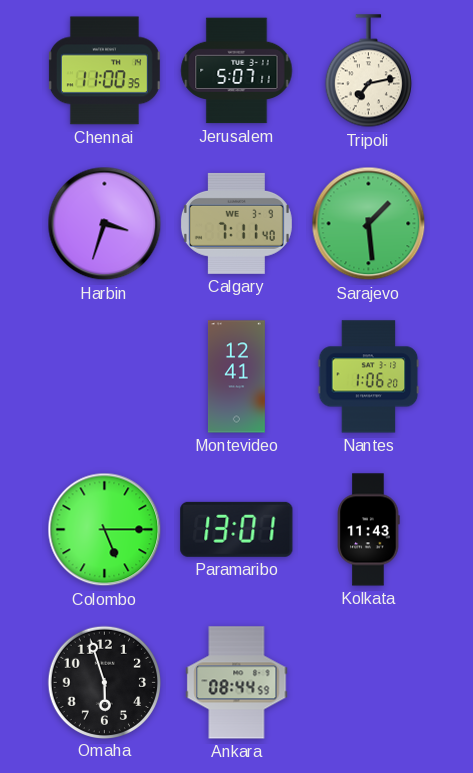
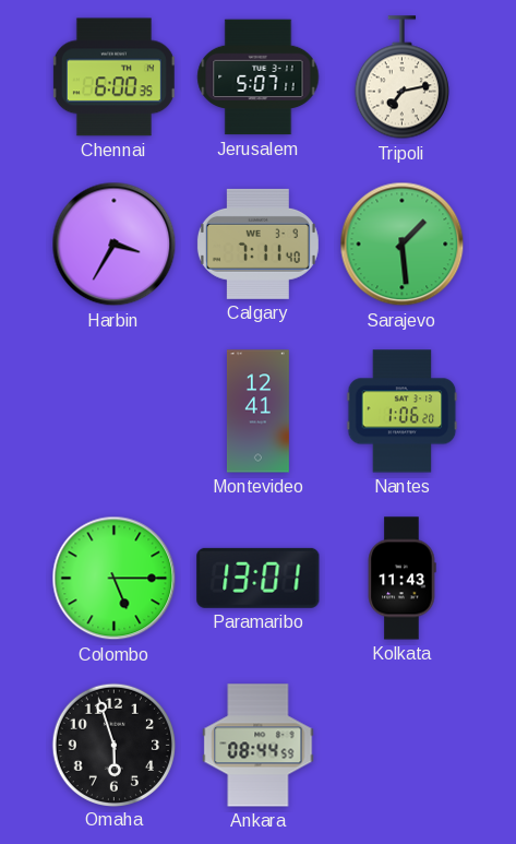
Chennai: 11:00 -> 6:00 (113, 78)
Harbin: 3:33 -> 3:35 (115, 245)
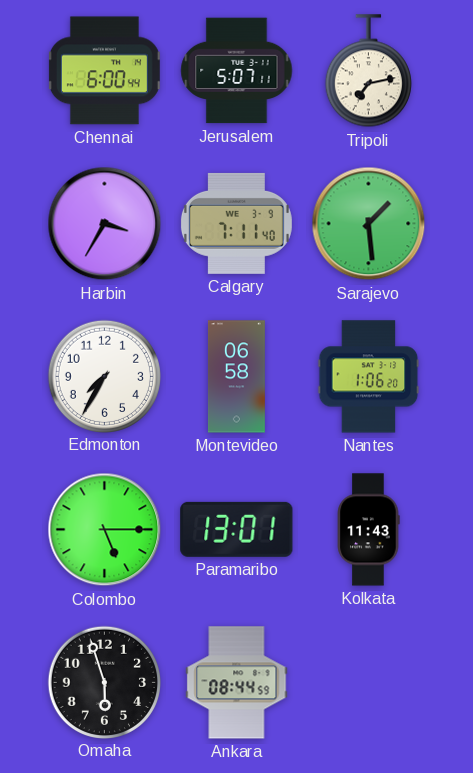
Chennai: 6:00:35 -> 6:00:44 (104, 71)
Edmonton: none -> 7:35 (104, 376)
Montevideo: 12:41 -> 06:58 (236, 377)
